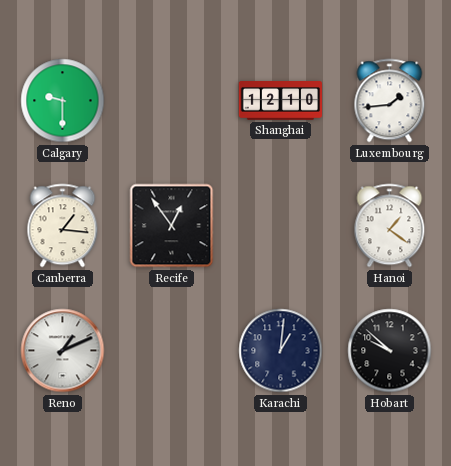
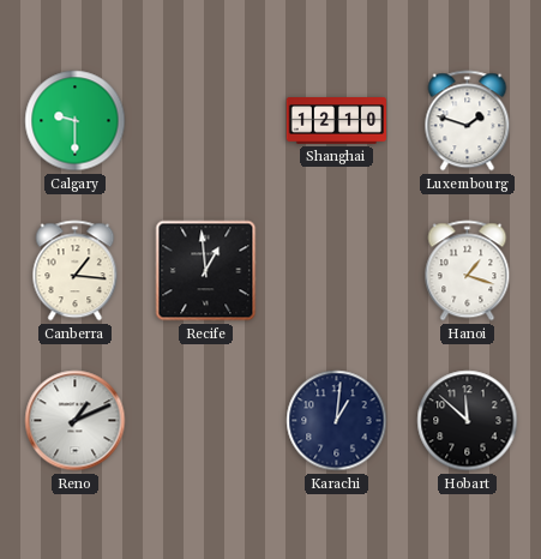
Luxembourg: 1:44 -> 1:48 (468, 121)
Recife: 12:54 -> 12:59 (206, 271)
Hanoi: 1:21 -> 1:18 (468, 271)
Hobart: 9:52 -> 11:52 (468, 421)
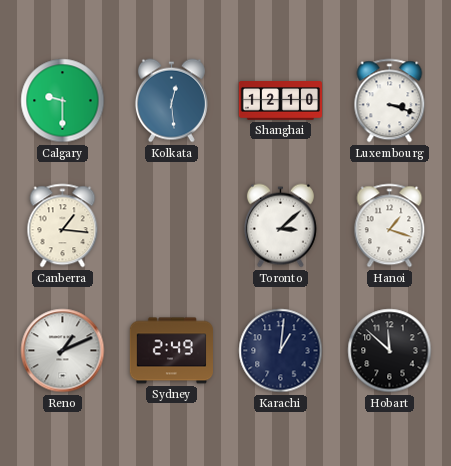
Kolkata: none -> 12:29 (171, 101)
Luxembourg: 1:48 -> 3:18 (390, 101)
Recife: 12:59 -> none (206, 271)
Toronto: none -> 3:08 (280, 226)
Sydney: none -> 2:49 (171, 351)
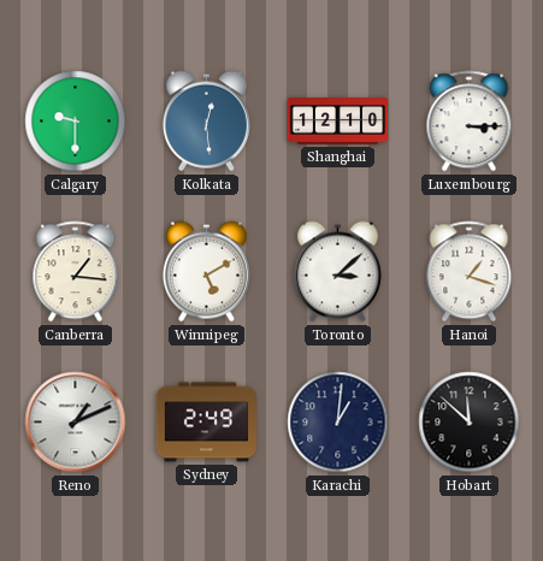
Luxembourg: 3:18 -> 3:15 (470, 122)
Winnipeg: none -> 5:10 (206, 272)
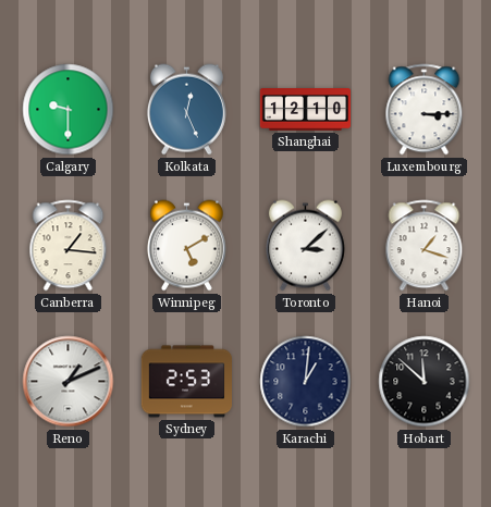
Kolkata: 12:29 -> 12:26 (186, 110)
Sydney: 2:49 -> 2:53 (186, 382)
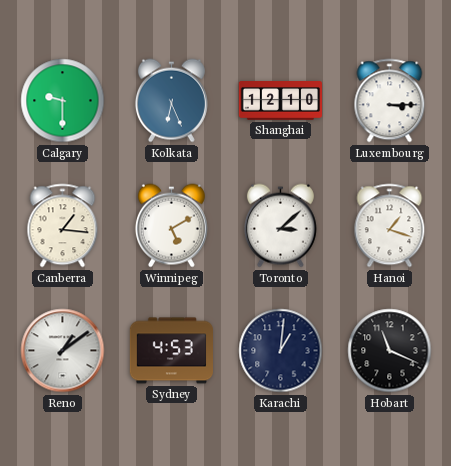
Kolkata: 12:26 -> 6:26 (171, 101)
Reno: 1:11 -> 1:09 (63, 351)
Sydney: 2:53 -> 4:53 (171, 351)
Hobart: 11:52 -> 11:19 (390, 351)
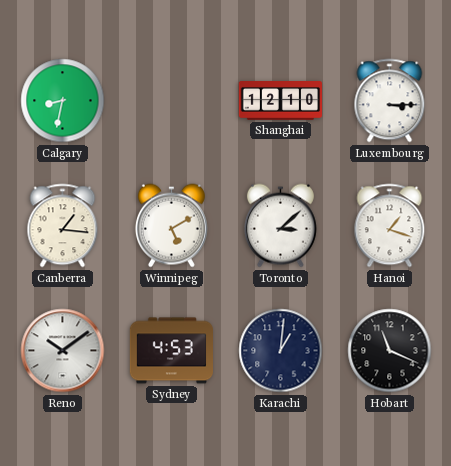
Calgary: 9:30 -> 8:32 (63, 101)
Kolkata: 6:26 -> none (171, 101)
Reno: 1:09 -> 10:09 (63, 351)
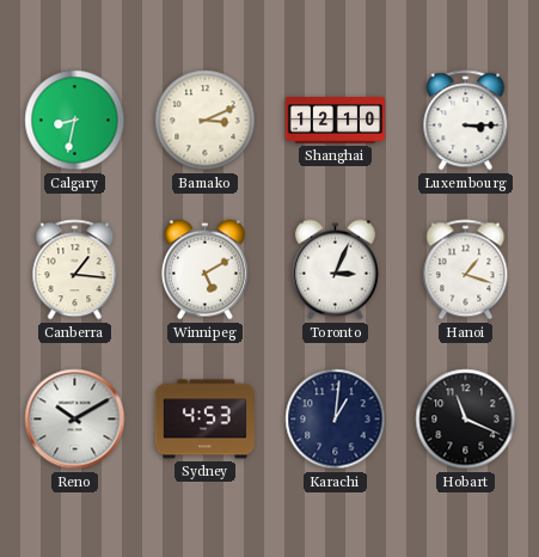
Bamako: none -> 3:11 (206, 121)
Toronto: 3:08 -> 3:04 (335, 270)
Reno: 10:09 -> 10:10 (75, 420)
